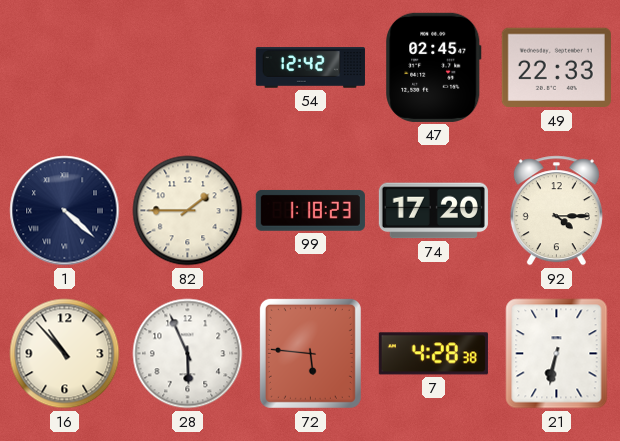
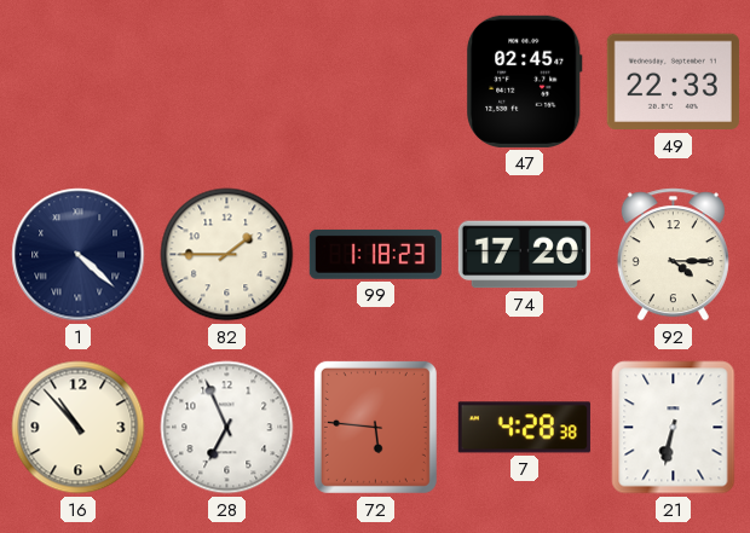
54: 12:42 -> none (310, 68)
28: 5:56 -> 6:56 (227, 428)
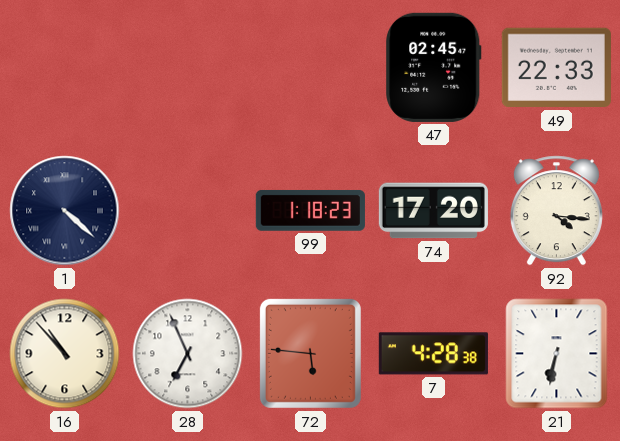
82: 1:45 -> none (227, 255)
92: 4:15 -> 4:16 (556, 211)
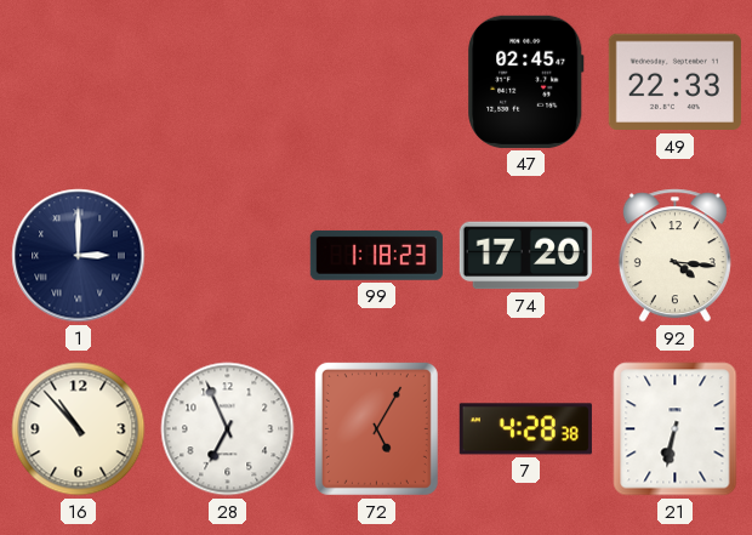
1: 4:22 -> 3:00 (79, 256)
72: 5:46 -> 5:05 (376, 428)
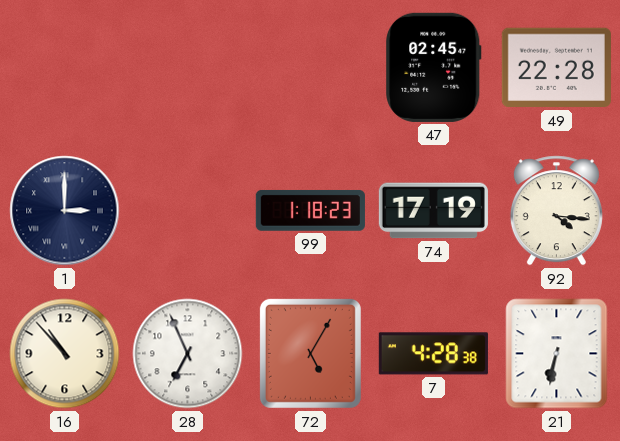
49: 22:33 -> 22:28 (556, 68)
74: 17:20 -> 17:19 (433, 211)
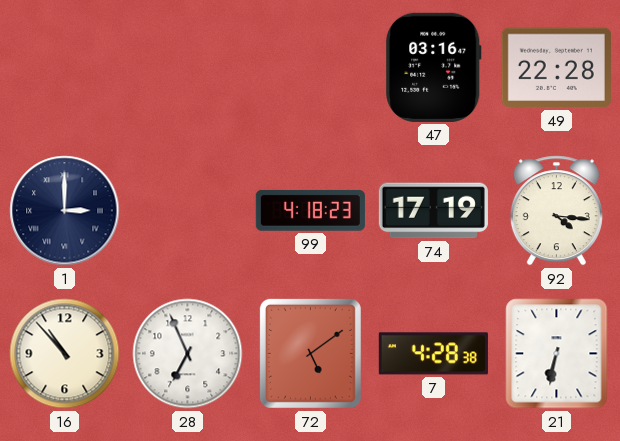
47: 02:45 -> 03:16 (434, 67)
99: 1:18 -> 4:18 (310, 210)
72: 5:05 -> 5:09 (310, 353)
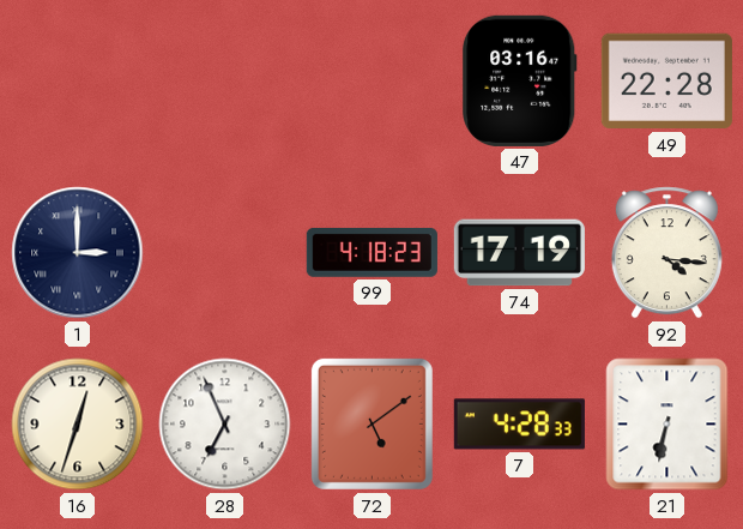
16: 10:53 -> 12:33 (78, 425)
7: 4:28:38 -> 4:28:33 (519, 425)
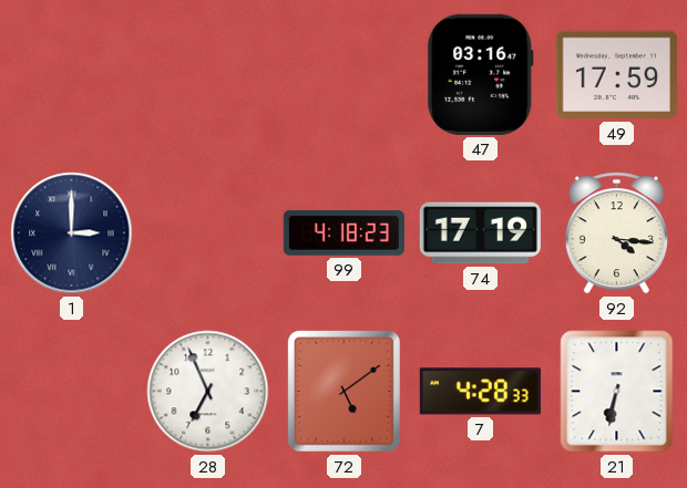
49: 22:28 -> 17:59 (616, 75)
16: 12:33 -> none (78, 425)
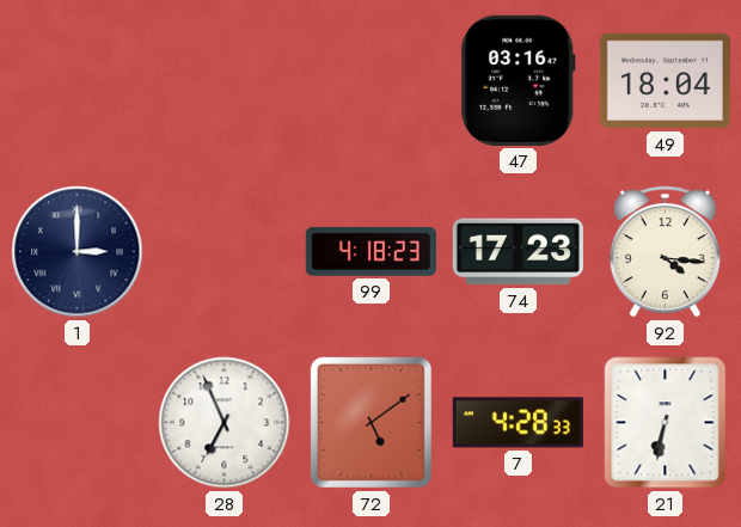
49: 17:59 -> 18:04 (665, 81)
74: 17:19 -> 17:23 (518, 252)
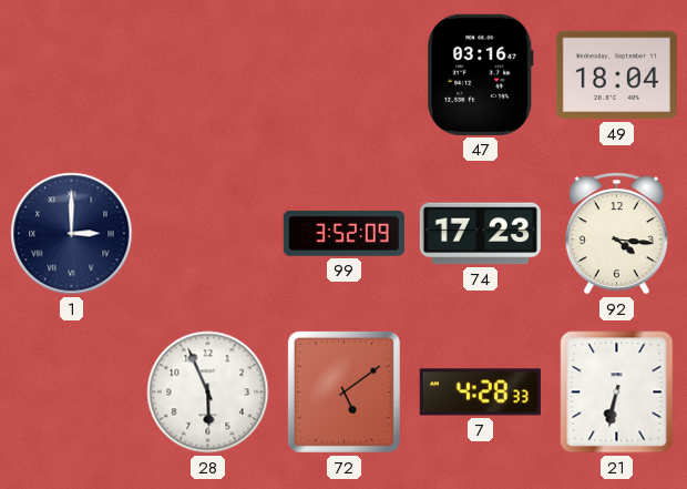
99: 4:18 -> 3:52 (343, 233)
28: 6:56 -> 5:56 (208, 393)
